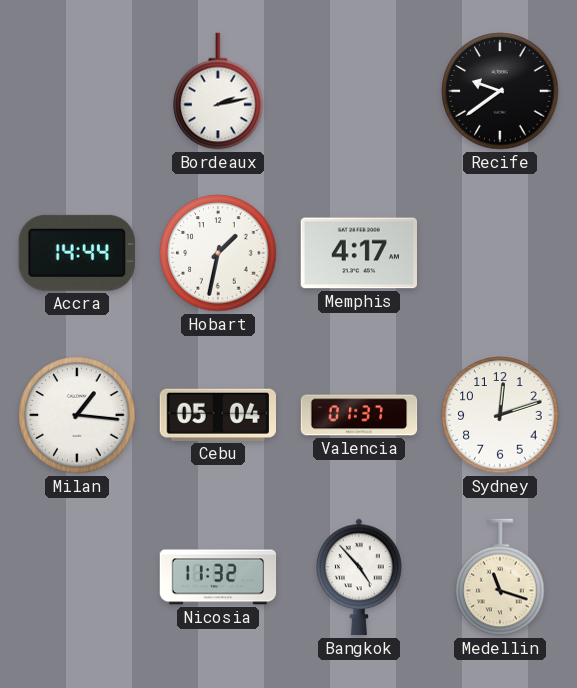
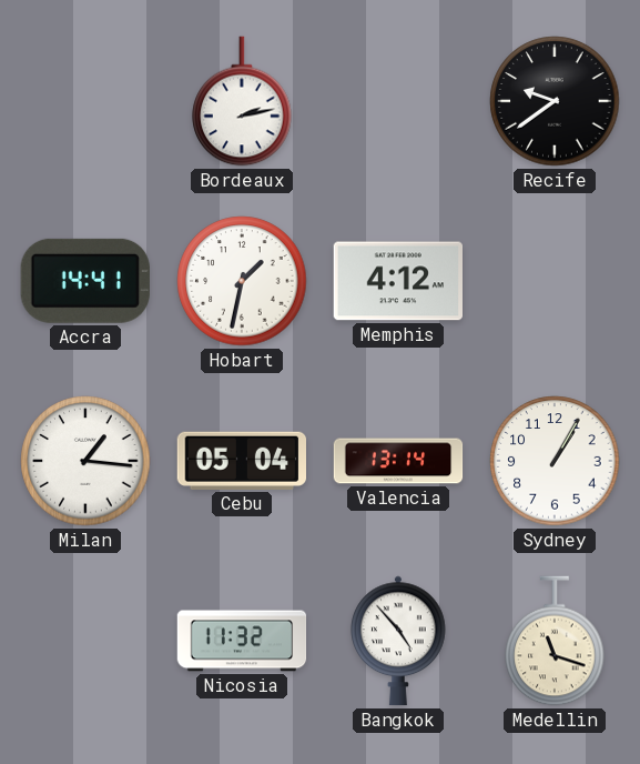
Accra: 14:44 -> 14:41 (85, 281)
Memphis: 4:17 -> 4:12 (397, 281)
Valencia: 01:37 -> 13:14 (398, 461)
Sydney: 12:12 -> 1:05 (555, 461)
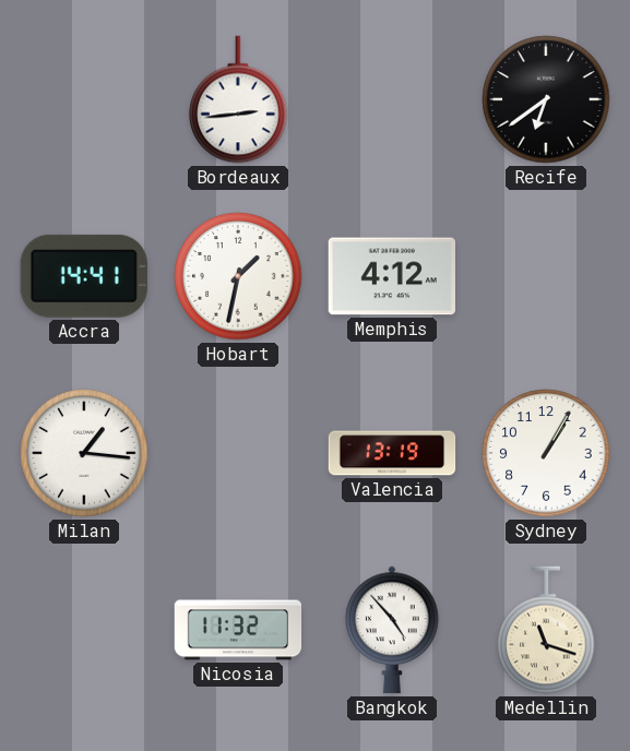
Bordeaux: 2:13 -> 2:44 (238, 99)
Recife: 9:39 -> 6:39 (546, 99)
Cebu: 05:04 -> none (241, 461)
Valencia: 13:14 -> 13:19 (392, 453)
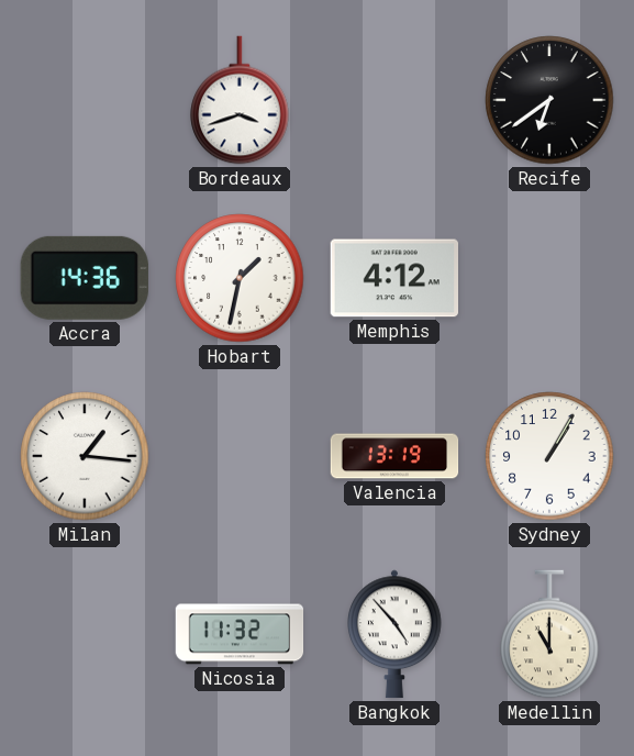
Bordeaux: 2:44 -> 3:42 (240, 100)
Accra: 14:41 -> 14:36 (85, 278)
Medellin: 11:18 -> 11:00 (549, 634)
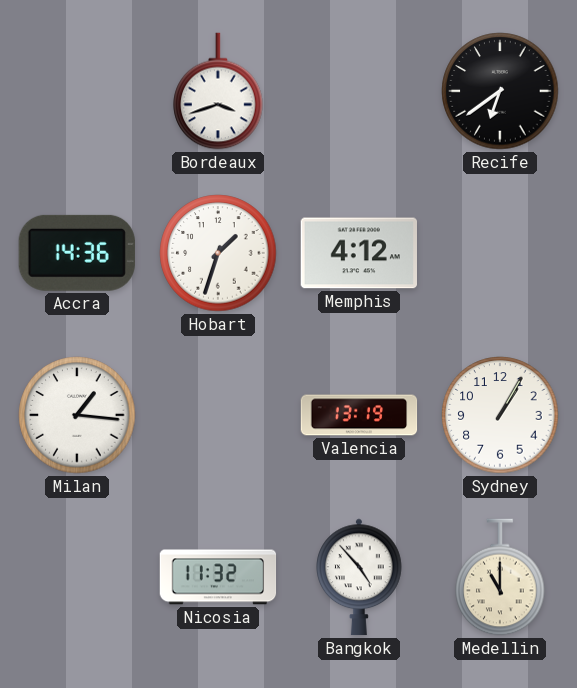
Hobart: 1:32 -> 1:33 (218, 253)
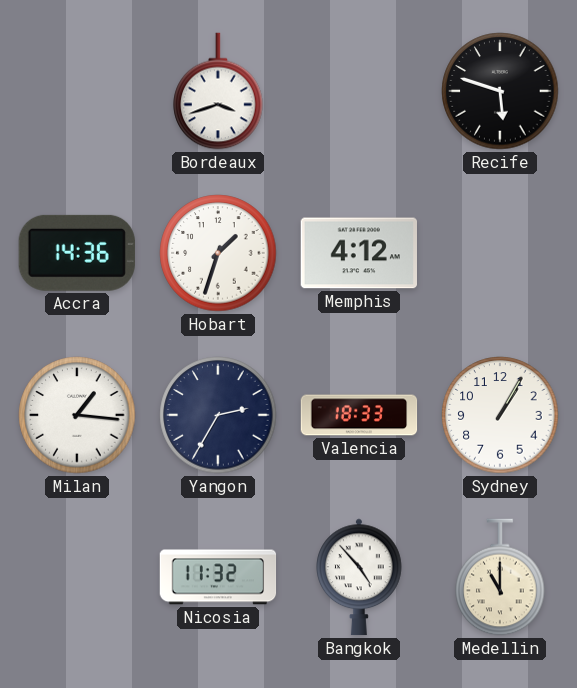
Recife: 6:39 -> 5:48 (500, 91)
Yangon: none -> 2:35 (218, 415)
Valencia: 13:19 -> 18:33 (359, 415)
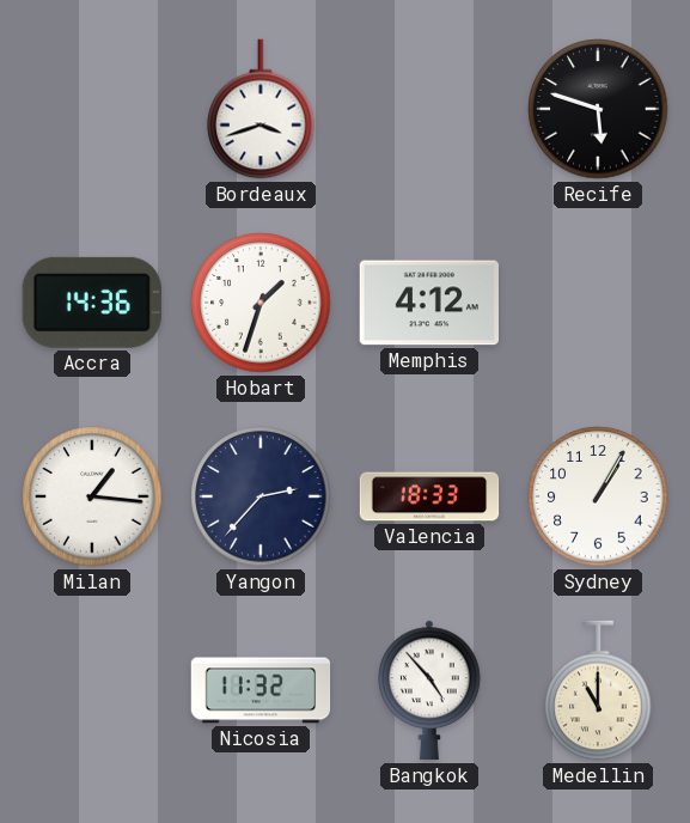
Yangon: 2:35 -> 2:37 (261, 496)
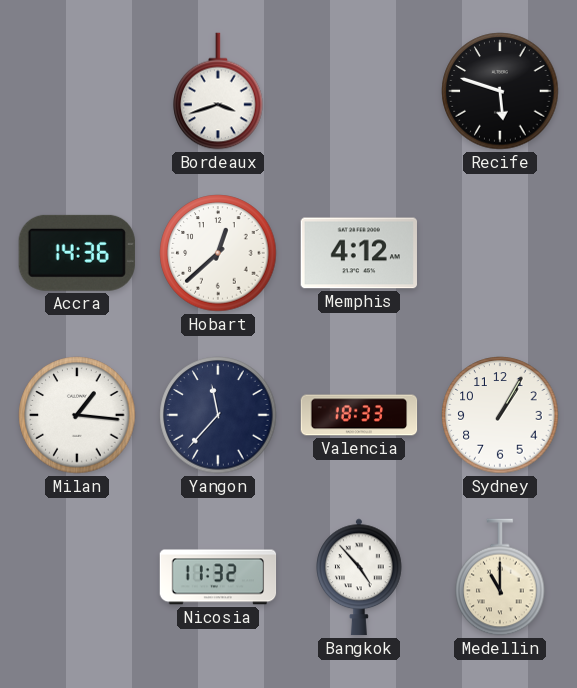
Hobart: 1:33 -> 12:38 (218, 253)
Yangon: 2:37 -> 11:37 (218, 415)
